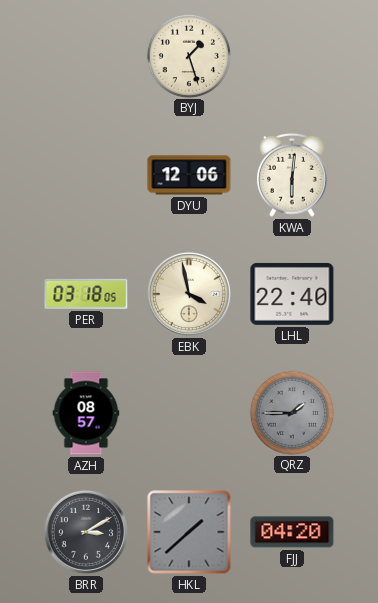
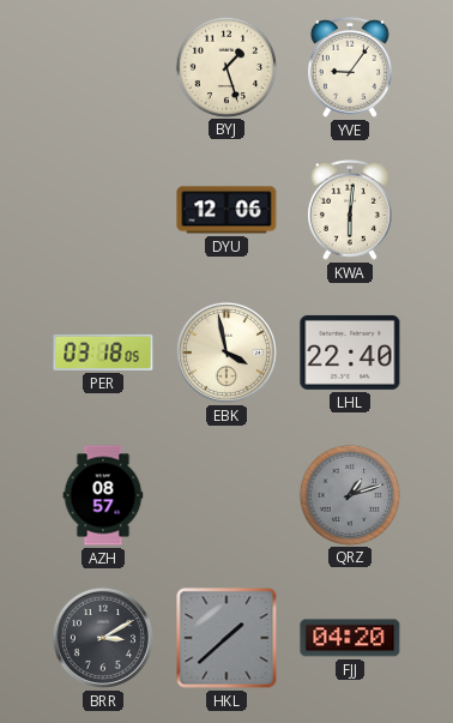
YVE: none -> 9:06 (351, 67)
QRZ: 1:45 -> 1:12 (349, 494)
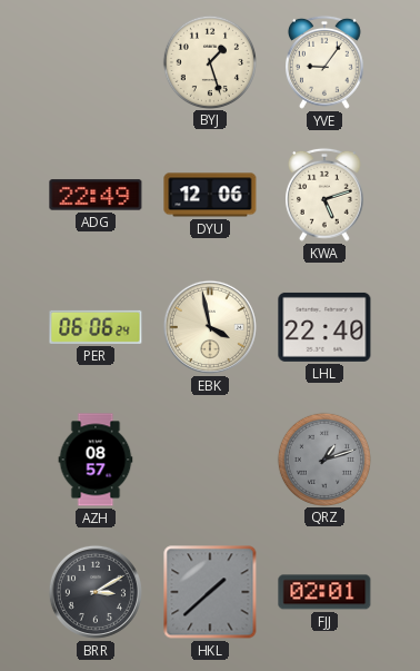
ADG: none -> 22:49 (96, 195)
KWA: 6:01 -> 5:12 (326, 195)
PER: 03:18 -> 06:06 (96, 327)
FJJ: 04:20 -> 02:01 (324, 592)
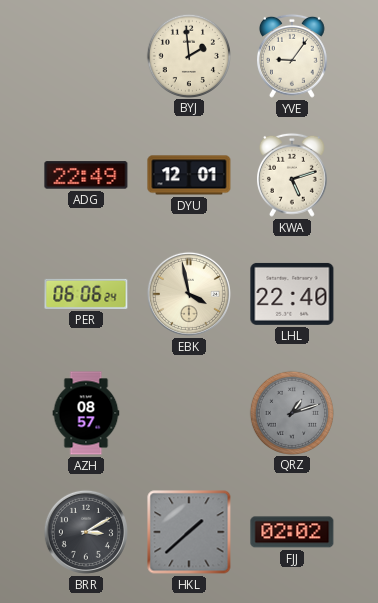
BYJ: 1:27 -> 1:59 (188, 55)
DYU: 12:06 -> 12:01 (189, 175)
FJJ: 02:01 -> 02:02 (292, 532)
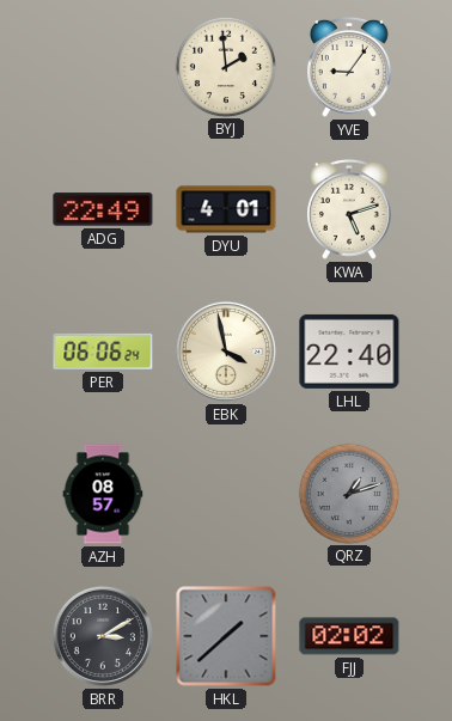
DYU: 12:01 -> 4:01 (226, 209)
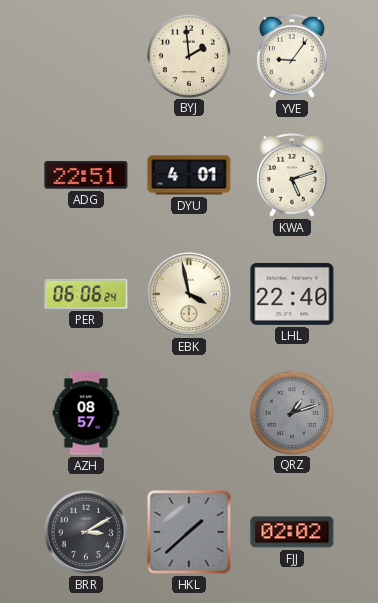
ADG: 22:49 -> 22:51 (86, 175)
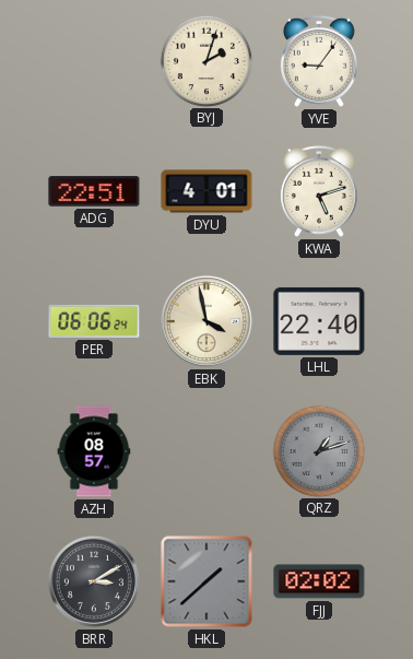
BYJ: 1:59 -> 2:03 (205, 60)
